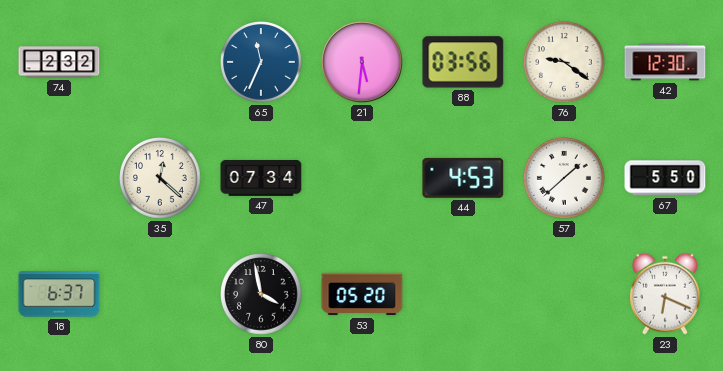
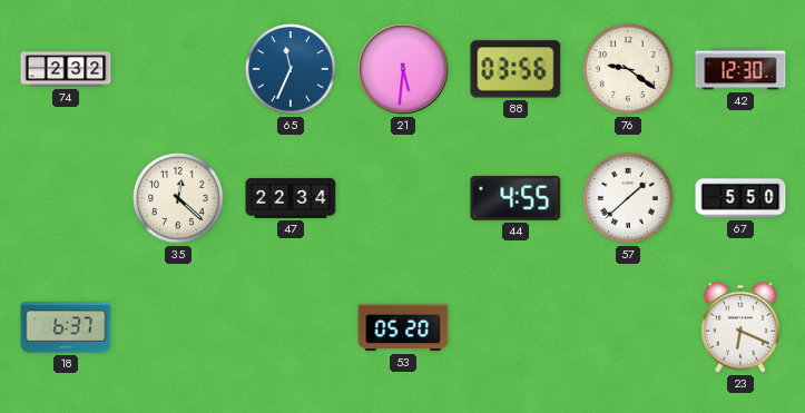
47: 07:34 -> 22:34 (291, 198)
44: 4:53 -> 4:55 (516, 198)
80: 3:58 -> none (261, 294)
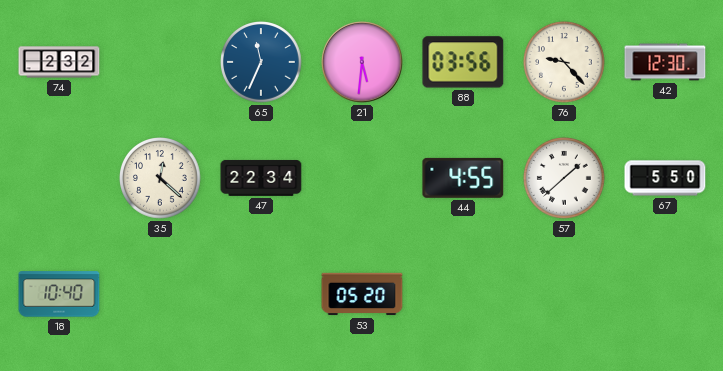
76: 9:21 -> 9:23 (564, 62)
18: 6:37 -> 10:40 (59, 294)
23: 6:19 -> none (740, 327)
